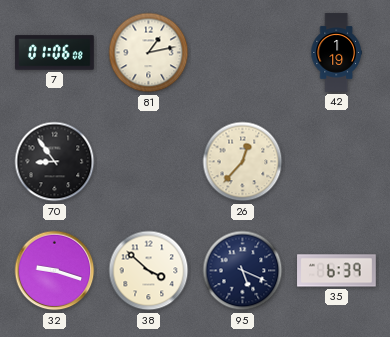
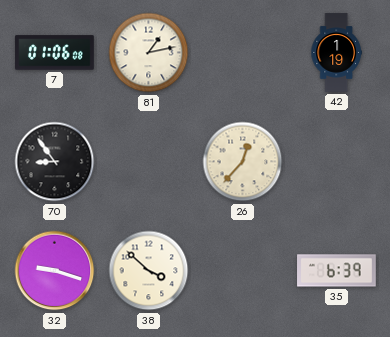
95: 5:19 -> none (243, 271)
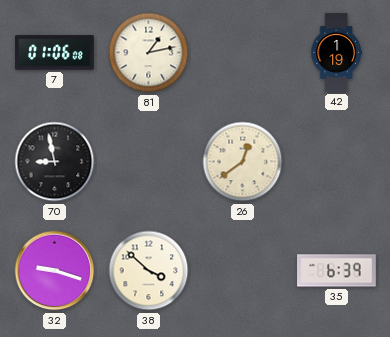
70: 8:54 -> 8:58 (55, 162)
26: 12:37 -> 12:39 (243, 162)
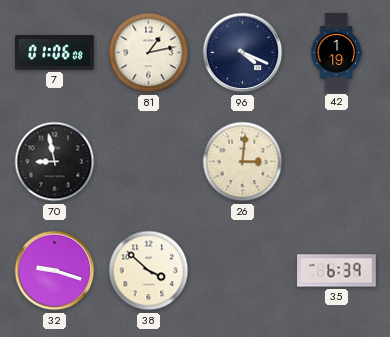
96: none -> 4:19 (243, 53)
26: 12:39 -> 3:01 (243, 162)
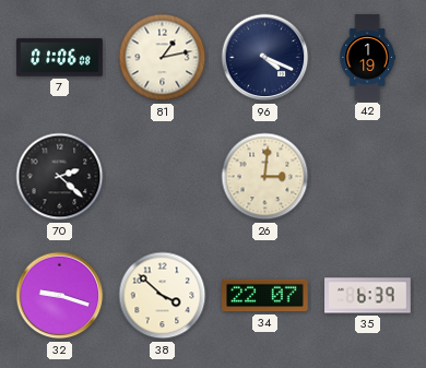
70: 8:58 -> 2:22 (60, 177)
34: none -> 22:07 (265, 296)
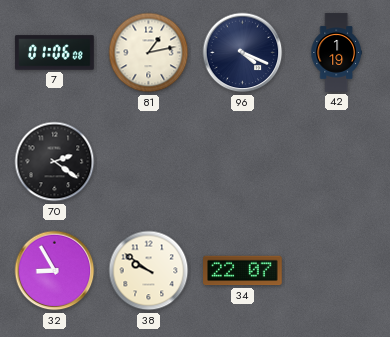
70: 2:22 -> 2:21 (55, 162)
26: 3:01 -> none (265, 177)
32: 9:18 -> 8:55 (55, 271)
38: 3:52 -> 9:51 (149, 271)
35: 6:39 -> none (368, 296)
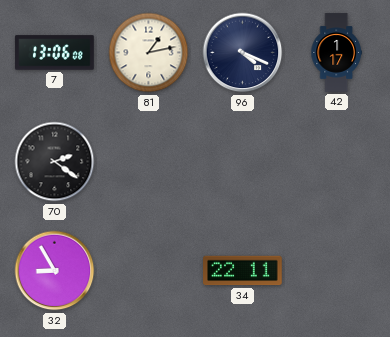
7: 01:06 -> 13:06 (55, 53)
42: 1:19 -> 1:17 (336, 53)
38: 9:51 -> none (149, 271)
34: 22:07 -> 22:11 (243, 271)
